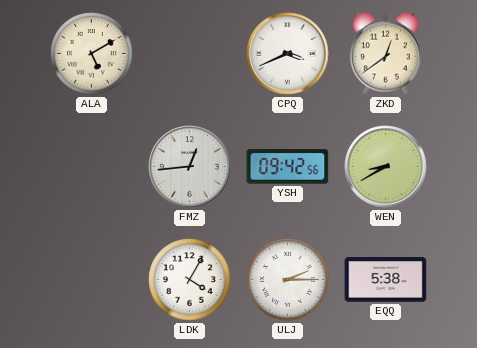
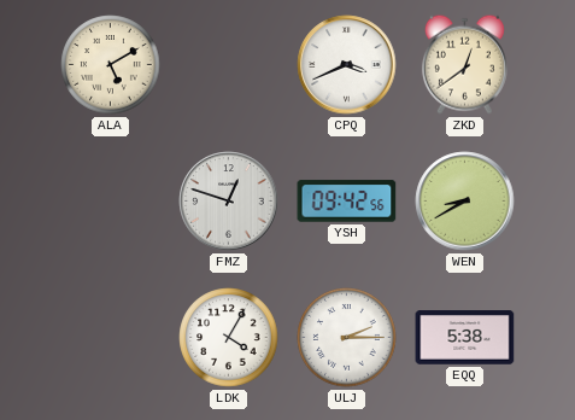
FMZ: 12:44 -> 12:48 (229, 202)
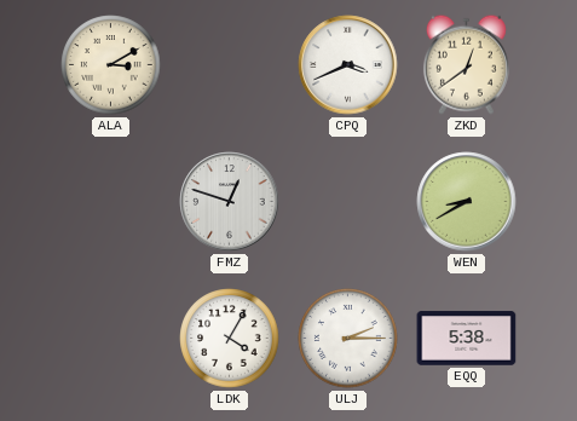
ALA: 5:10 -> 3:10 (111, 65)
YSH: 09:42 -> none (347, 202)
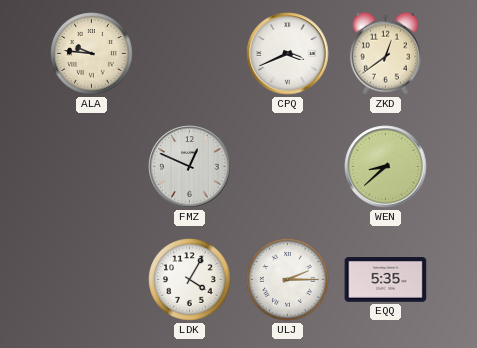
ALA: 3:10 -> 9:46 (92, 54)
FMZ: 12:48 -> 12:49 (190, 167)
WEN: 8:40 -> 8:38 (386, 167)
EQQ: 5:38 -> 5:35 (386, 280)
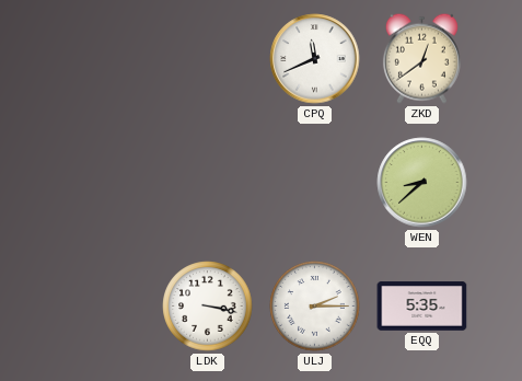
ALA: 9:46 -> none (92, 54)
CPQ: 3:41 -> 11:41 (315, 59)
FMZ: 12:49 -> none (190, 167)
LDK: 4:05 -> 3:17 (208, 307)
